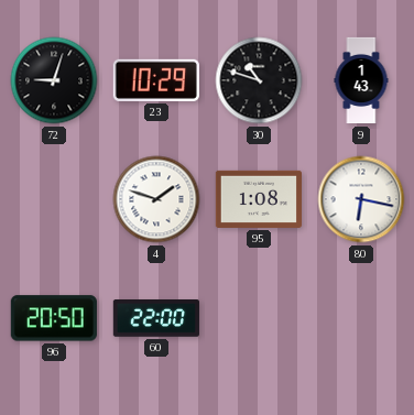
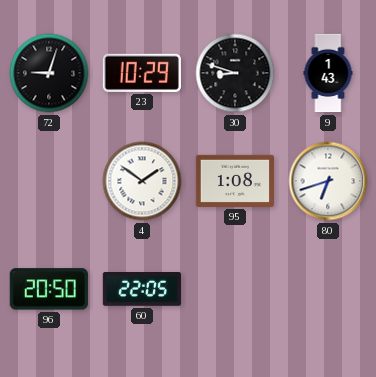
30: 10:48 -> 8:48 (235, 73)
4: 1:48 -> 1:51 (142, 181)
80: 6:17 -> 6:42 (328, 181)
60: 22:00 -> 22:05 (142, 289)
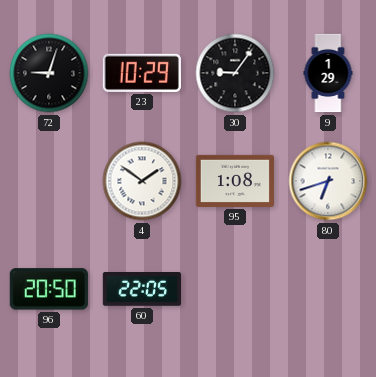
30: 8:48 -> 9:06 (235, 73)
9: 1:43 -> 1:29 (328, 73)
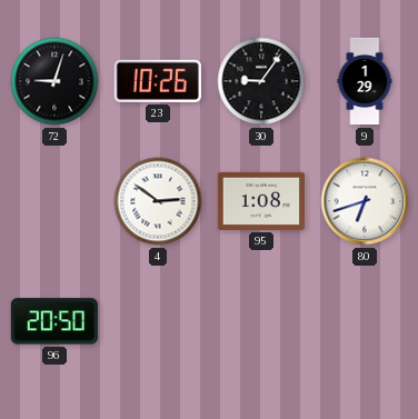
23: 10:29 -> 10:26 (158, 81)
4: 1:51 -> 2:51 (158, 201)
60: 22:05 -> none (142, 289)
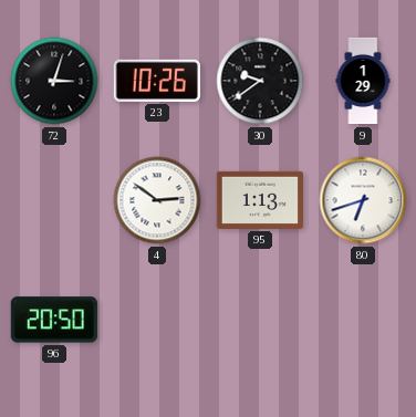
72: 9:03 -> 3:03 (54, 81)
30: 9:06 -> 9:39 (260, 81)
95: 1:08 -> 1:13 (259, 200)
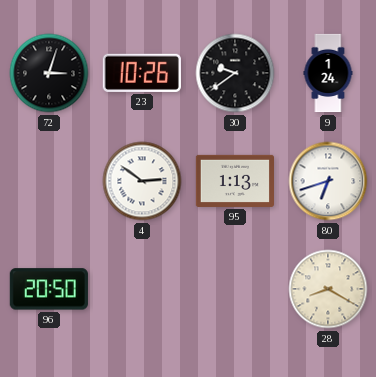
9: 1:29 -> 1:24 (328, 73)
28: none -> 8:20 (328, 289)
